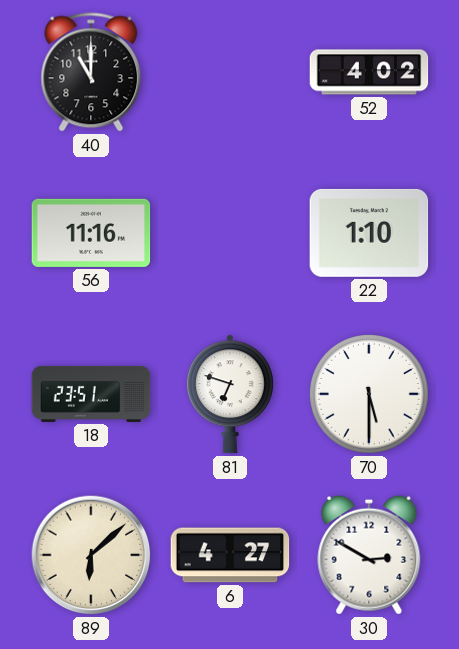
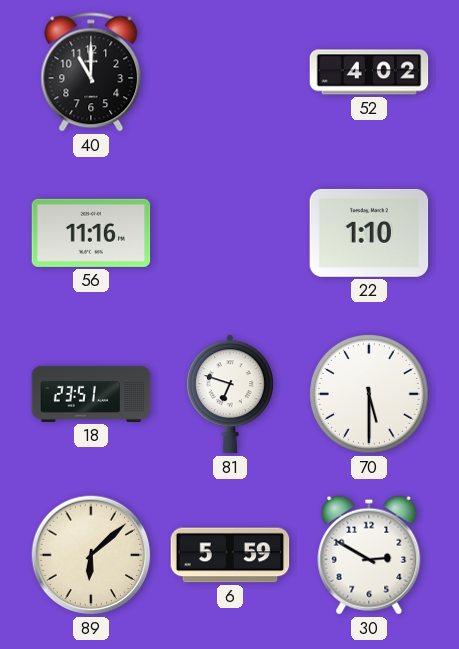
6: 4:27 -> 5:59 (230, 555)
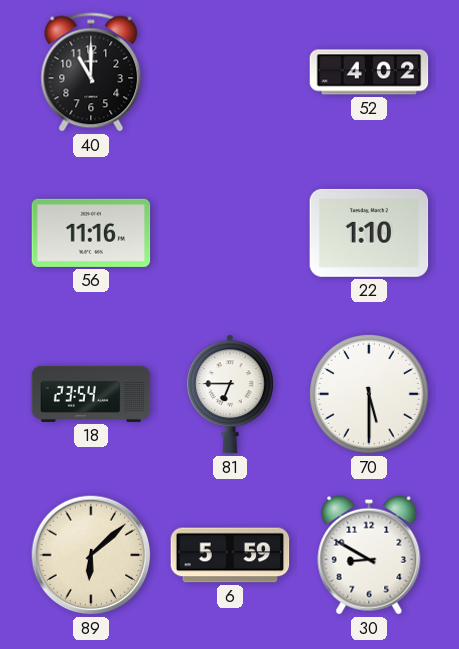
18: 23:51 -> 23:54 (91, 394)
81: 6:48 -> 6:45 (230, 394)
30: 2:50 -> 8:50 (369, 555)
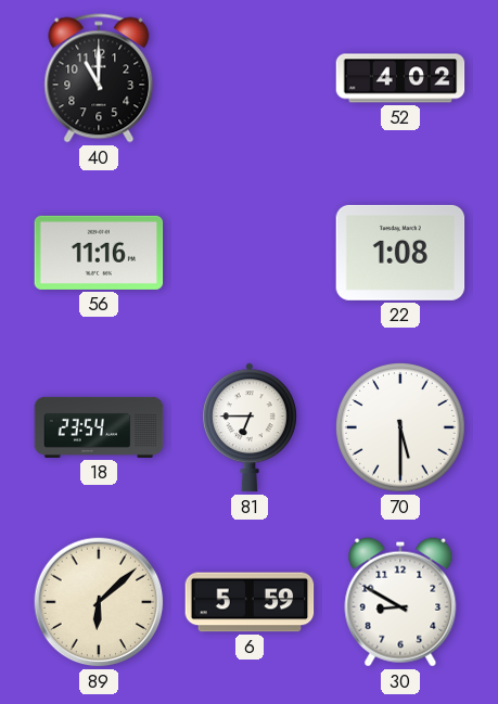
22: 1:10 -> 1:08 (400, 253)
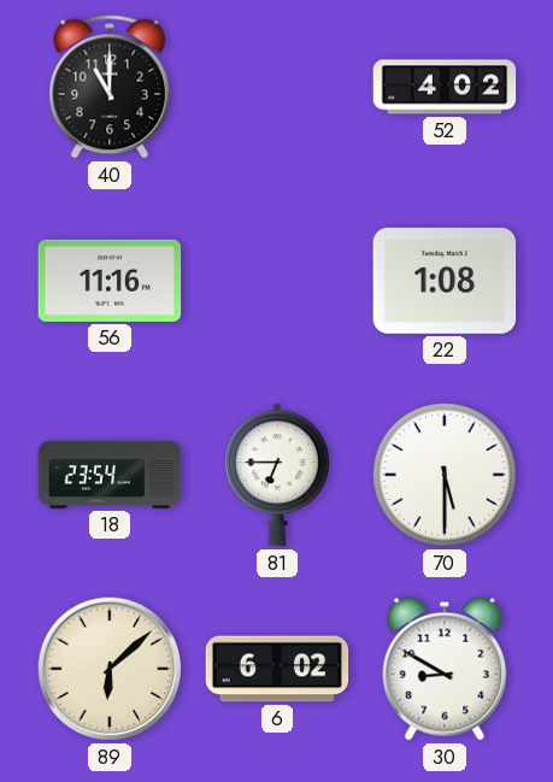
6: 5:59 -> 6:02 (277, 669)
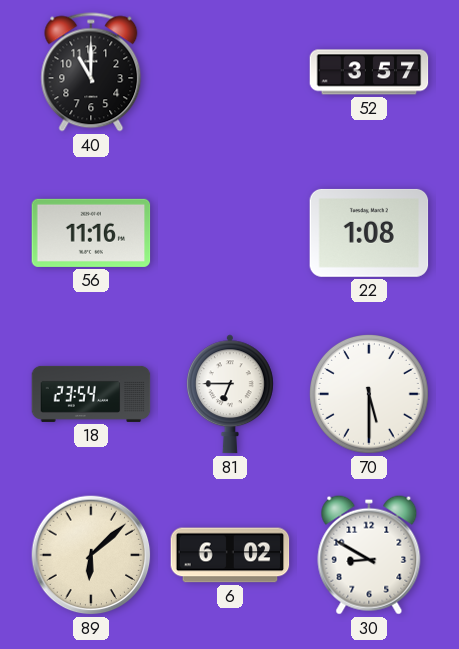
52: 4:02 -> 3:57 (369, 72)
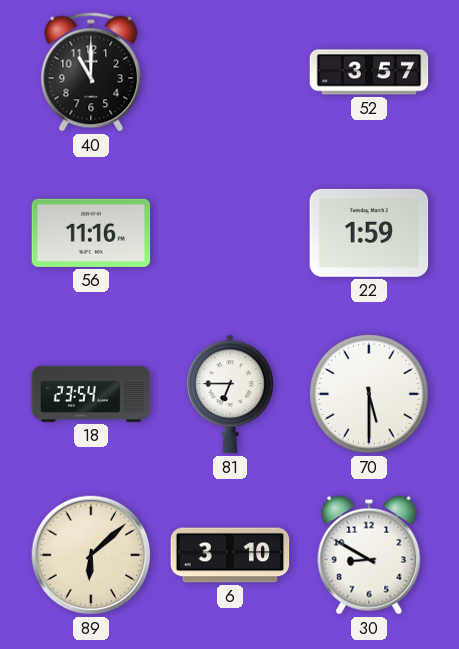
22: 1:08 -> 1:59 (369, 233)
6: 6:02 -> 3:10 (230, 555)
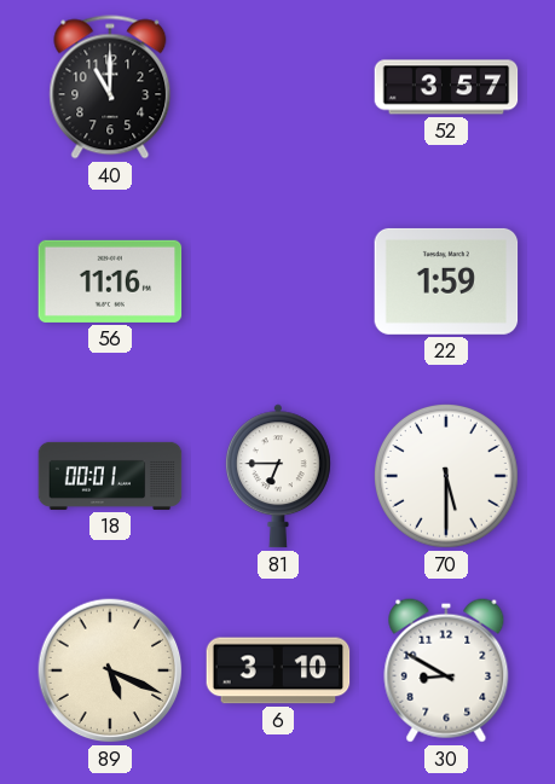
18: 23:54 -> 00:01 (110, 476)
89: 6:08 -> 5:19 (110, 670)
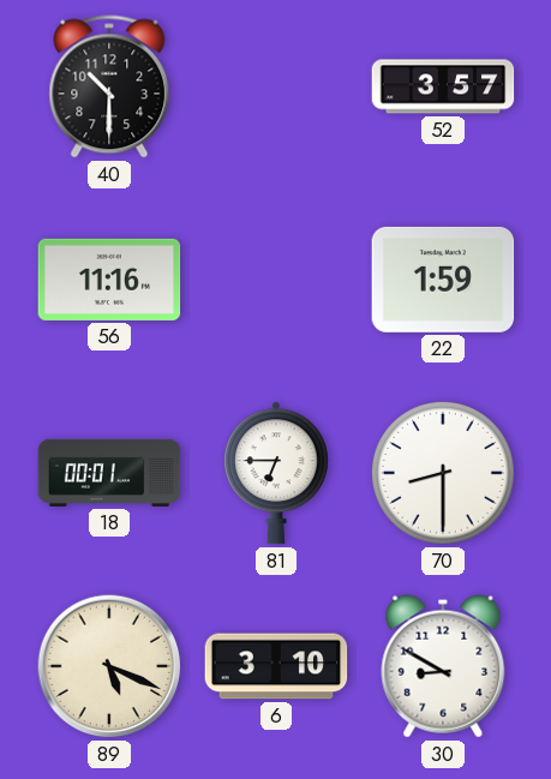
40: 11:00 -> 10:30 (109, 86)
70: 5:30 -> 8:30 (444, 474)
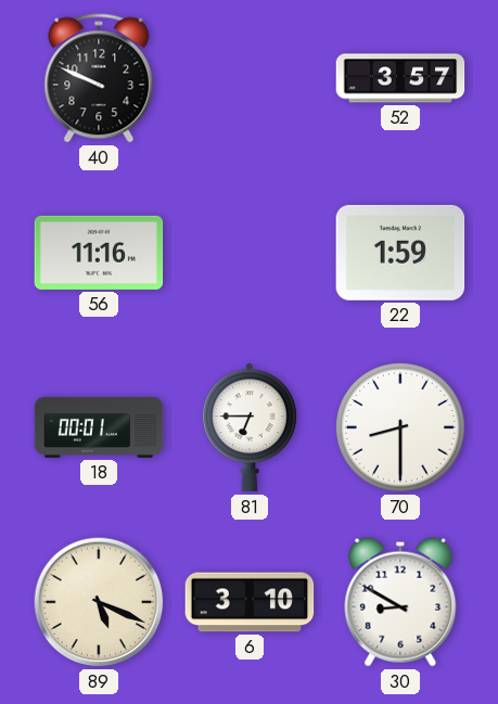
40: 10:30 -> 9:49 (99, 78)
